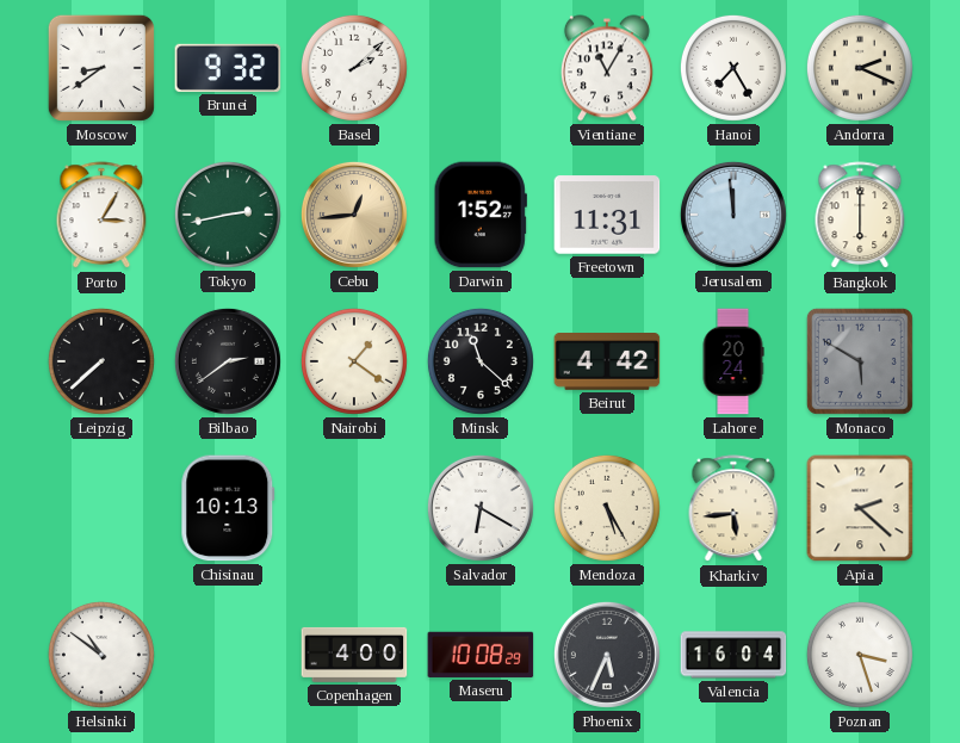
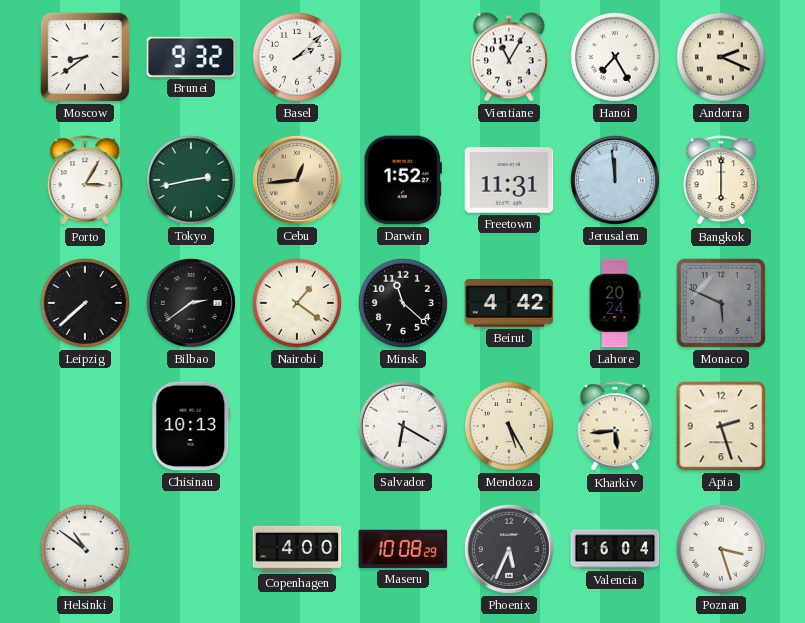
Monaco: 5:50 -> 5:49 (721, 303)
Apia: 2:22 -> 2:27 (721, 426)
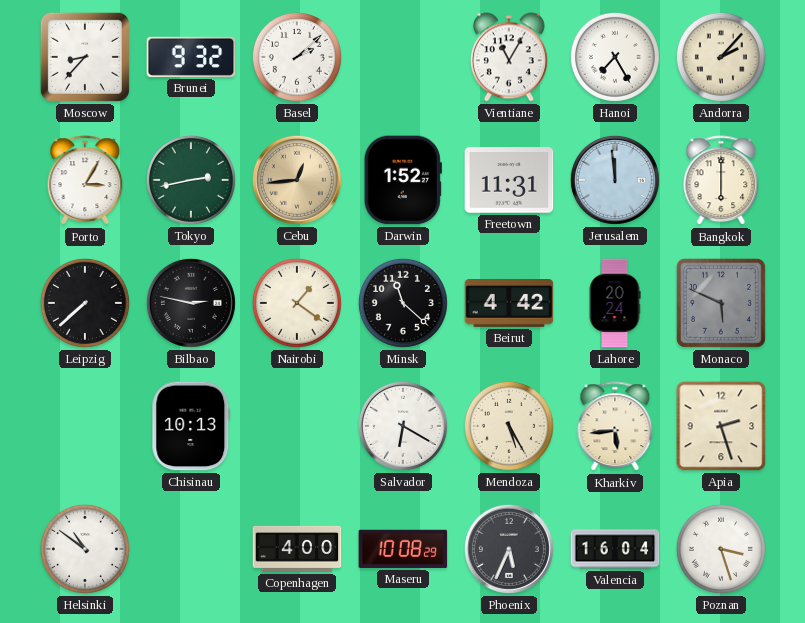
Moscow: 8:39 -> 8:37 (85, 57)
Andorra: 2:19 -> 2:07 (721, 57)
Bilbao: 2:39 -> 2:47 (191, 303)
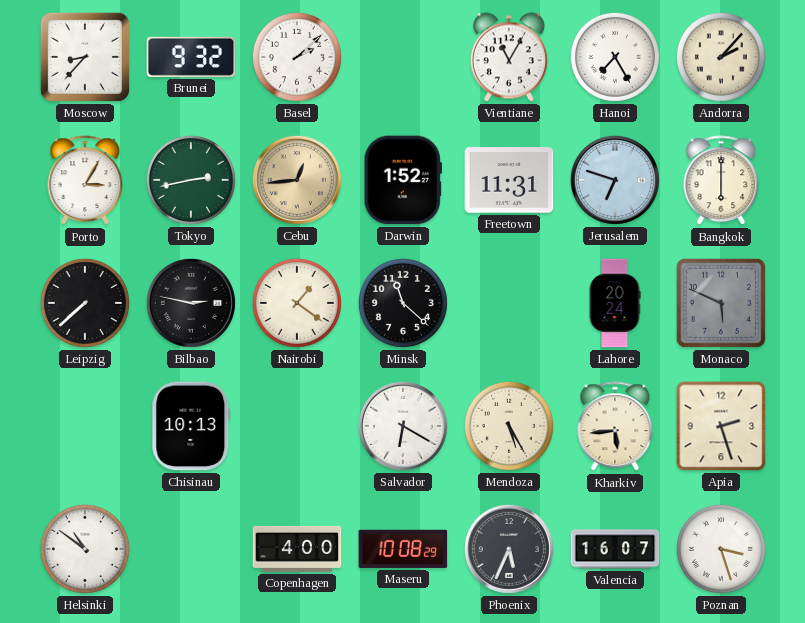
Jerusalem: 11:59 -> 6:48 (615, 180)
Beirut: 4:42 -> none (509, 304)
Valencia: 16:04 -> 16:07 (615, 549)
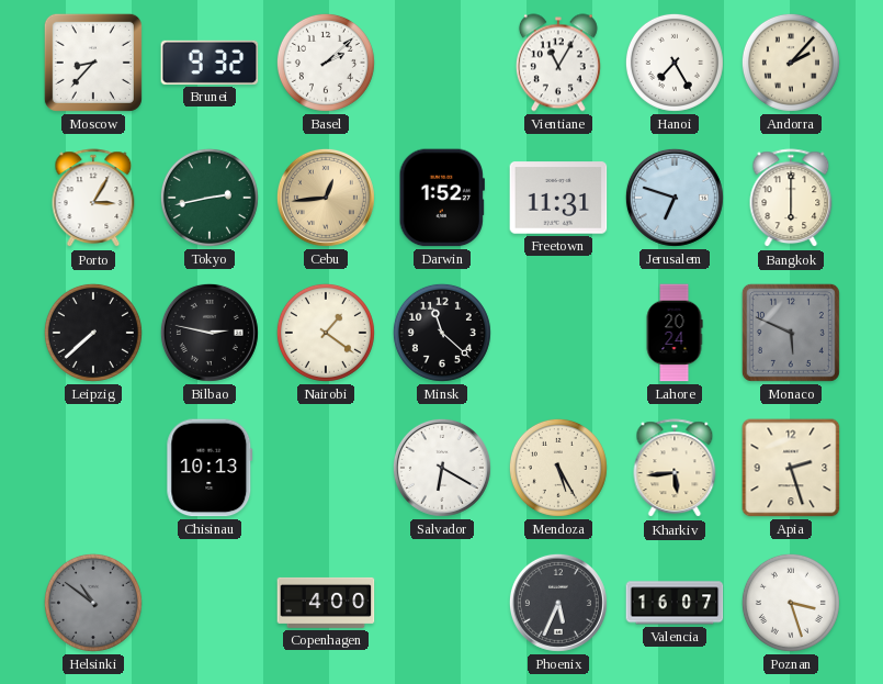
Helsinki dial: white -> grey (93, 603)
Maseru: 10:08 -> none (403, 549)
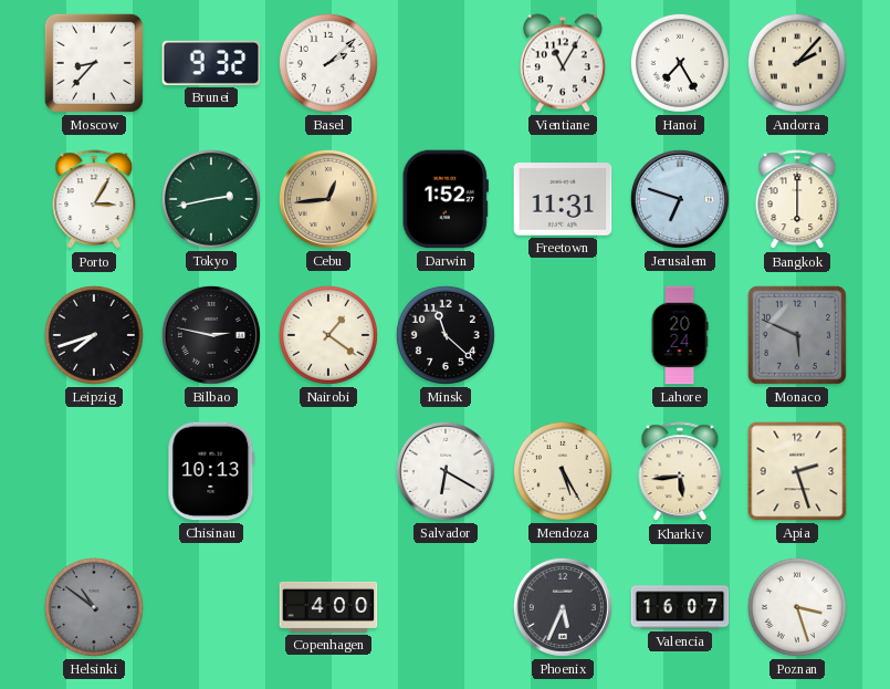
Leipzig: 7:38 -> 7:42 (94, 335)
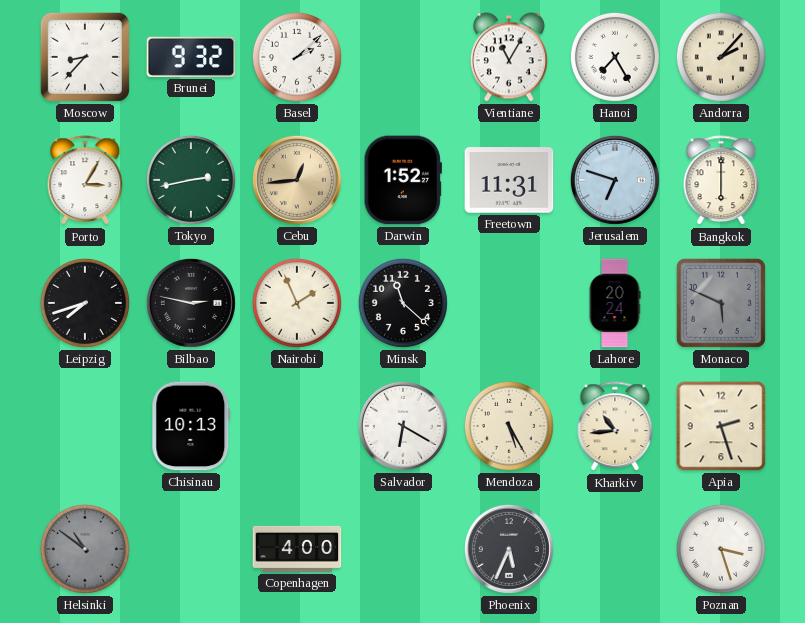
Nairobi: 1:21 -> 1:56 (297, 303)
Kharkiv: 5:44 -> 10:44 (615, 427)
Valencia: 16:07 -> none (680, 607)
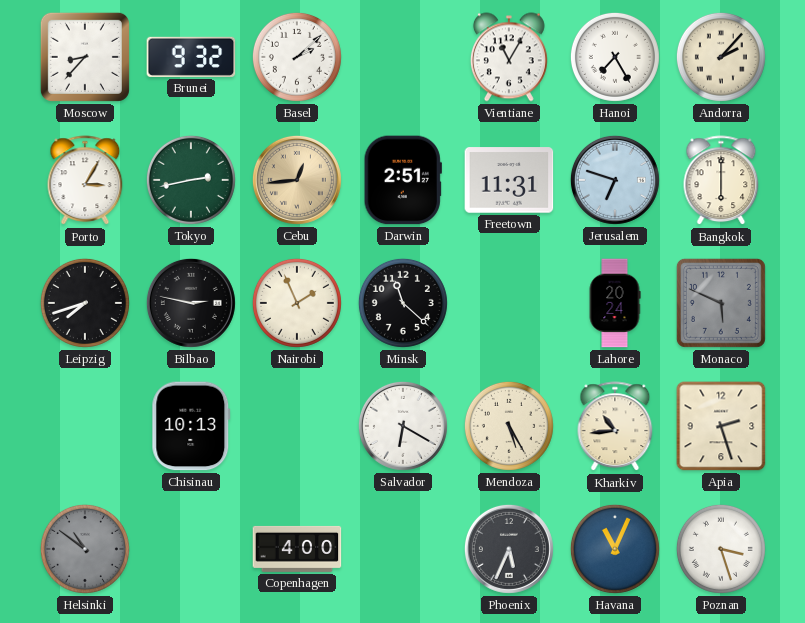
Darwin: 1:52 -> 2:51 (403, 180)
Havana: none -> 11:04 (615, 549)
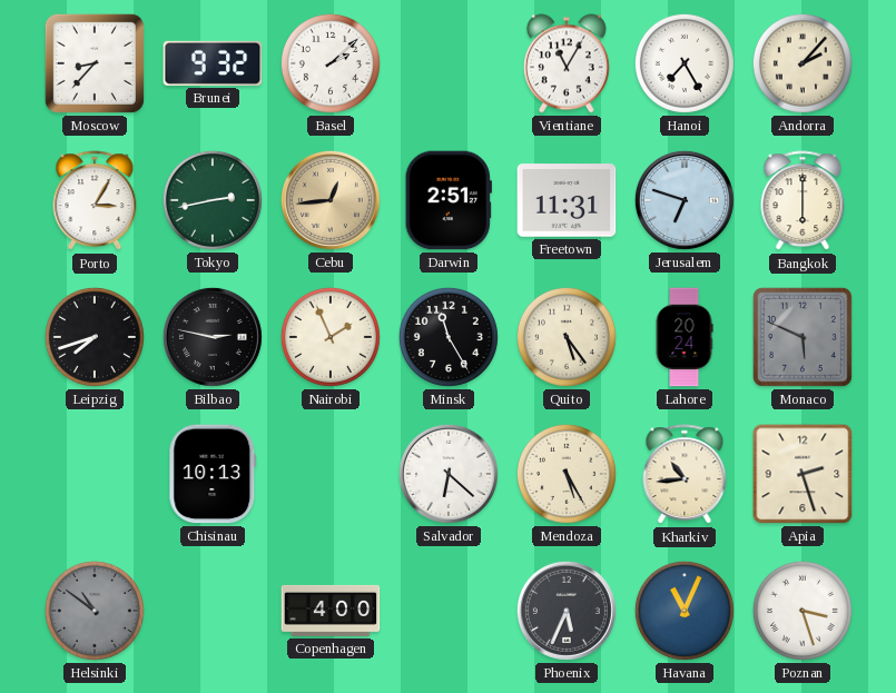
Minsk: 11:22 -> 11:25 (449, 337)
Quito: none -> 5:24 (567, 337)
Salvador: 6:20 -> 6:22 (449, 474)
